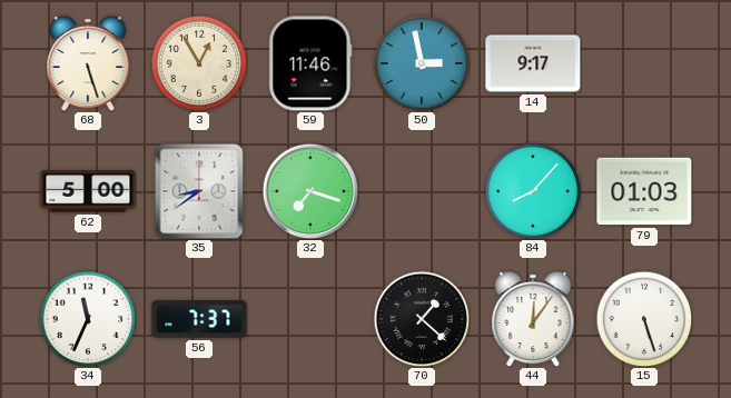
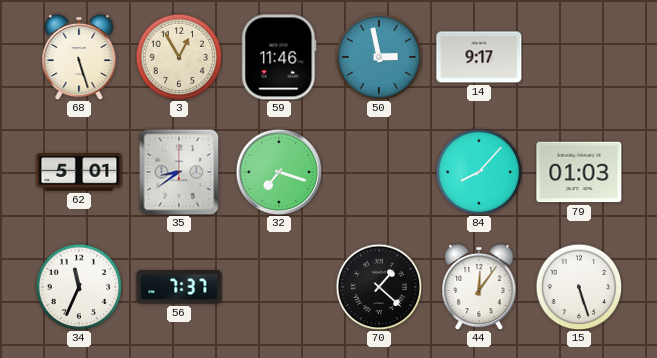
62: 5:00 -> 5:01 (79, 172)
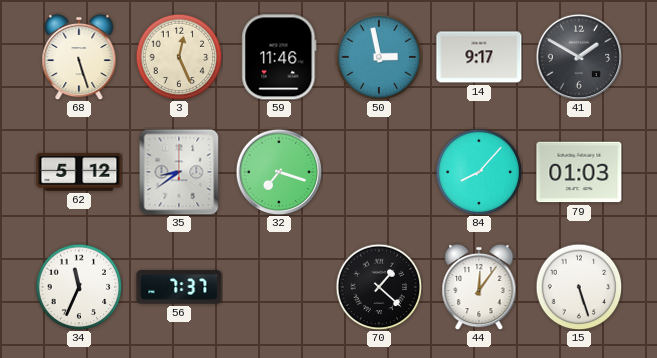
3: 12:55 -> 12:26 (179, 57)
41: none -> 1:50 (579, 57)
62: 5:01 -> 5:12 (79, 172)
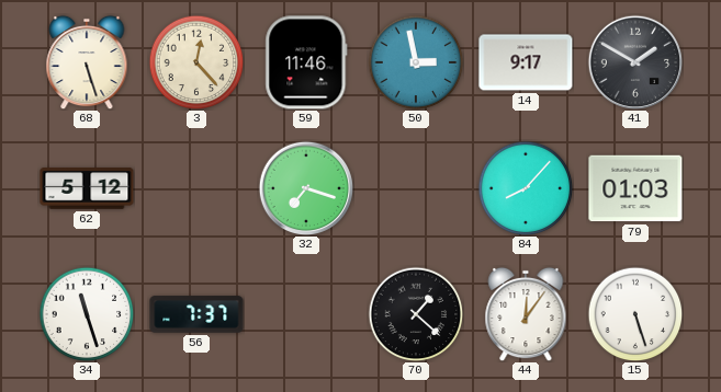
3: 12:26 -> 12:23 (196, 62)
35: 8:39 -> none (179, 172)
34: 11:34 -> 11:27 (87, 314)
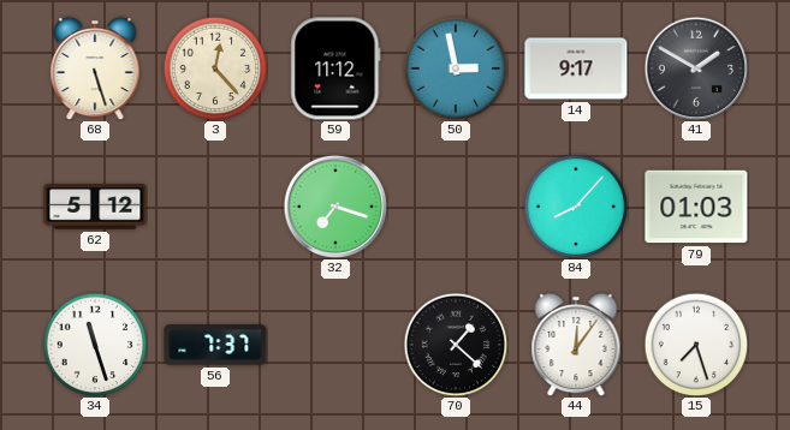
59: 11:46 -> 11:12 (335, 68)
15: 5:27 -> 7:27 (696, 345)
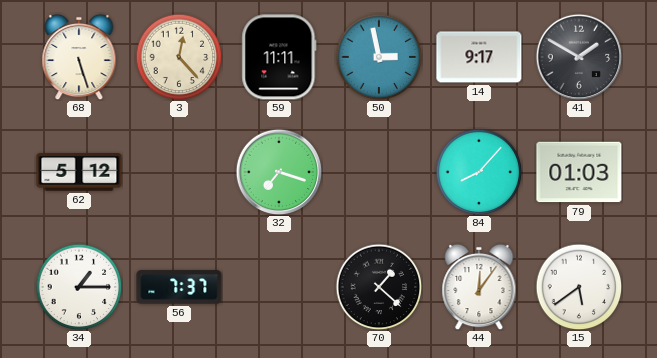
59: 11:12 -> 11:11 (279, 57)
34: 11:27 -> 1:15 (79, 287)
15: 7:27 -> 5:39 (579, 287)
